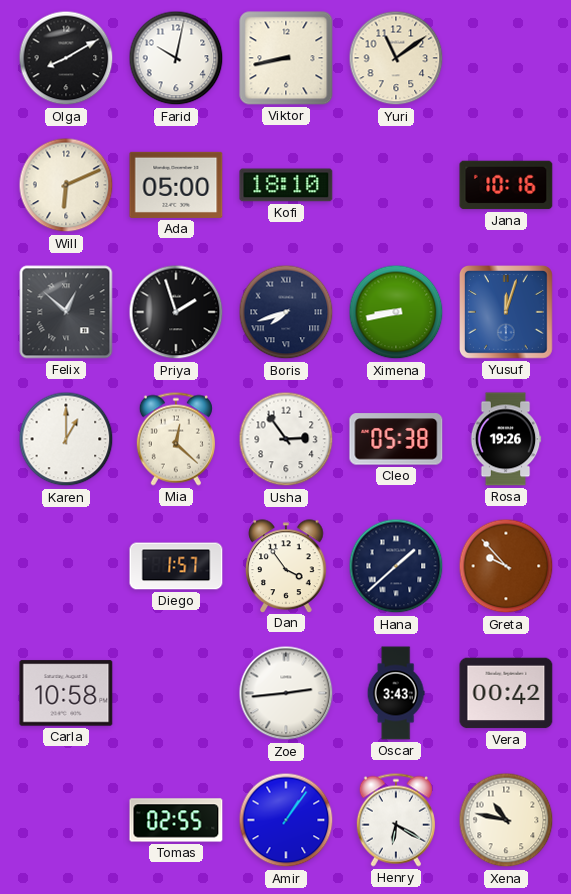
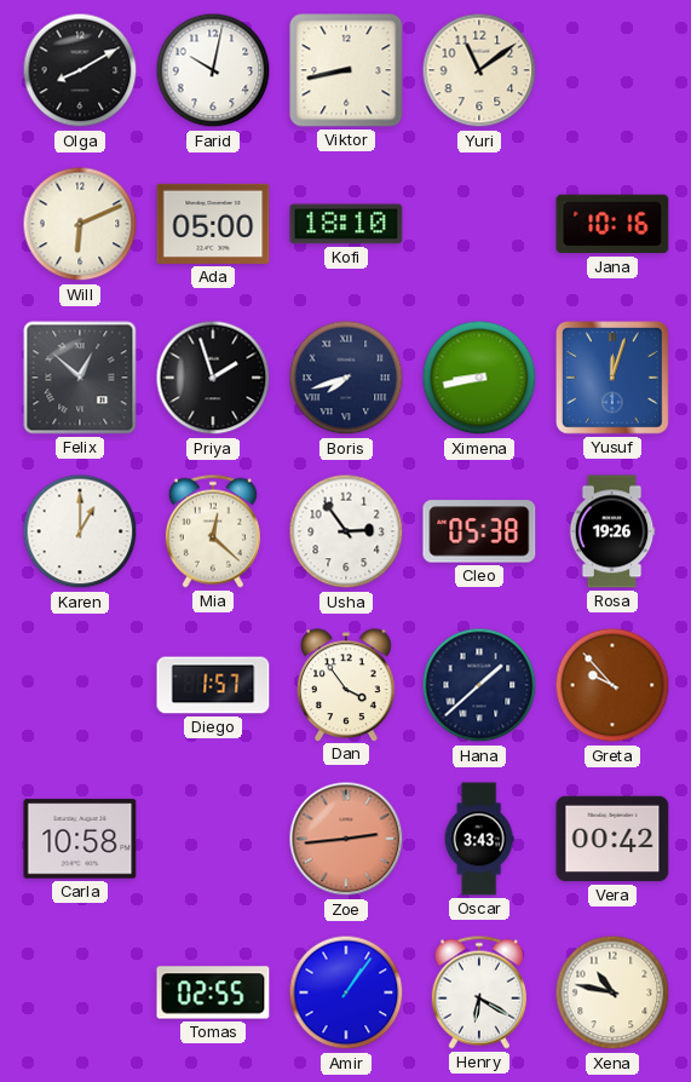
Zoe dial: white -> salmon (346, 839)
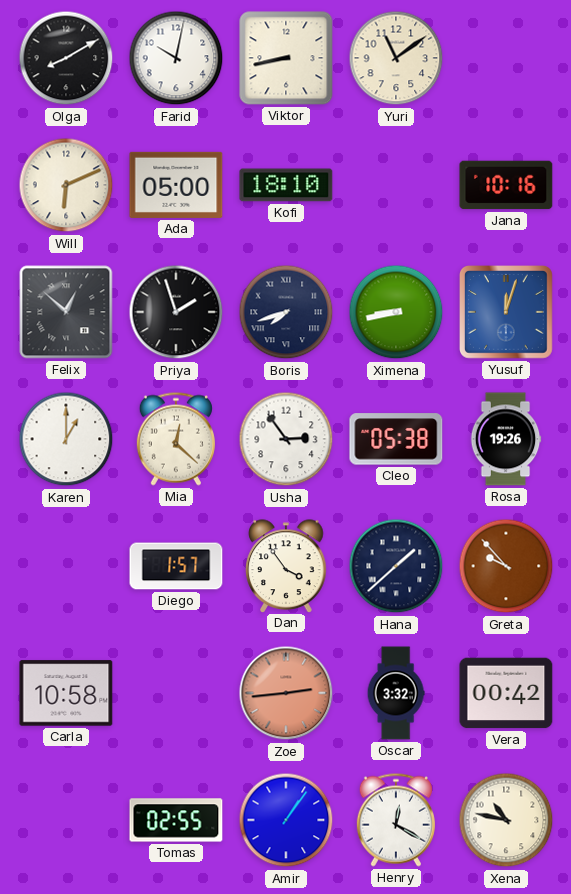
Oscar: 3:43 -> 3:32 (396, 693)
Henry: 6:20 -> 12:20 (396, 820)
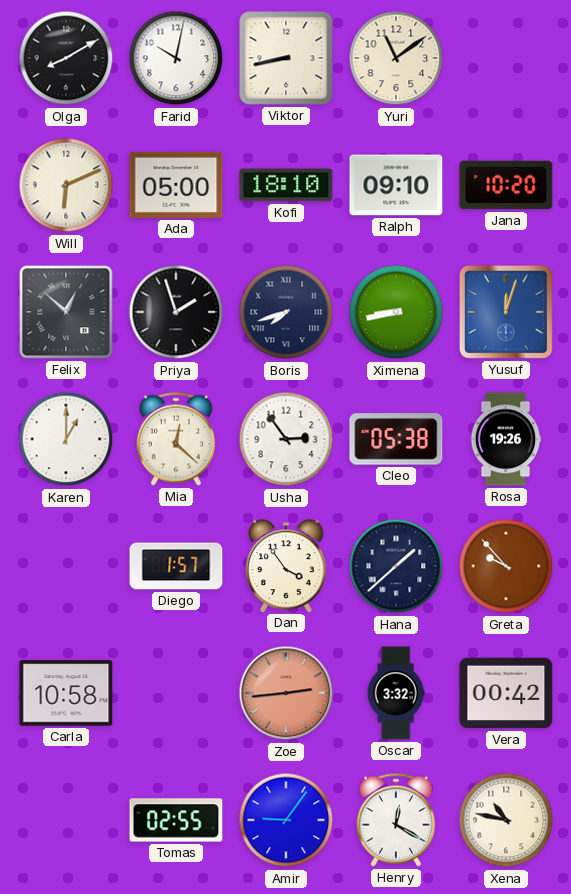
Ralph: none -> 09:10 (396, 185)
Jana: 10:16 -> 10:20 (506, 185)
Amir: 1:06 -> 9:06 (286, 820)
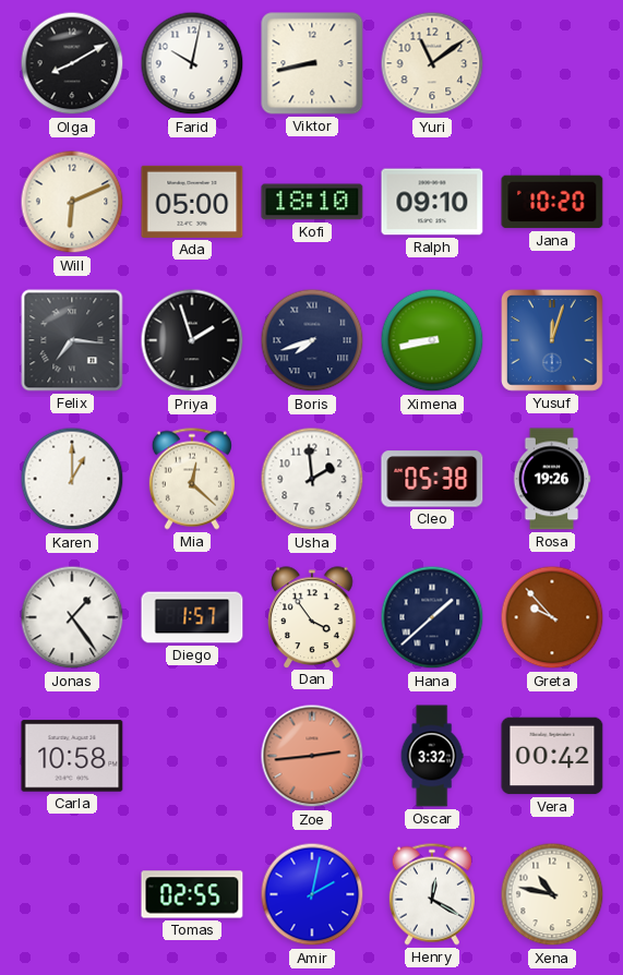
Felix: 12:52 -> 7:16 (72, 340)
Usha: 2:54 -> 1:59 (312, 479)
Jonas: none -> 1:24 (72, 617)
Amir: 9:06 -> 2:02 (312, 894)
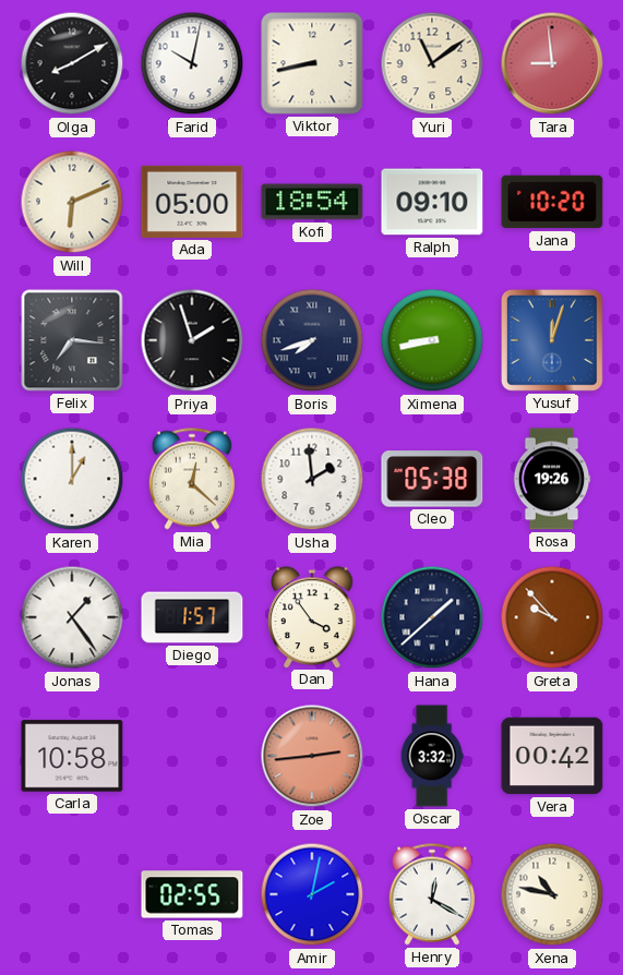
Tara: none -> 8:59 (552, 63)
Kofi: 18:10 -> 18:54 (312, 202)
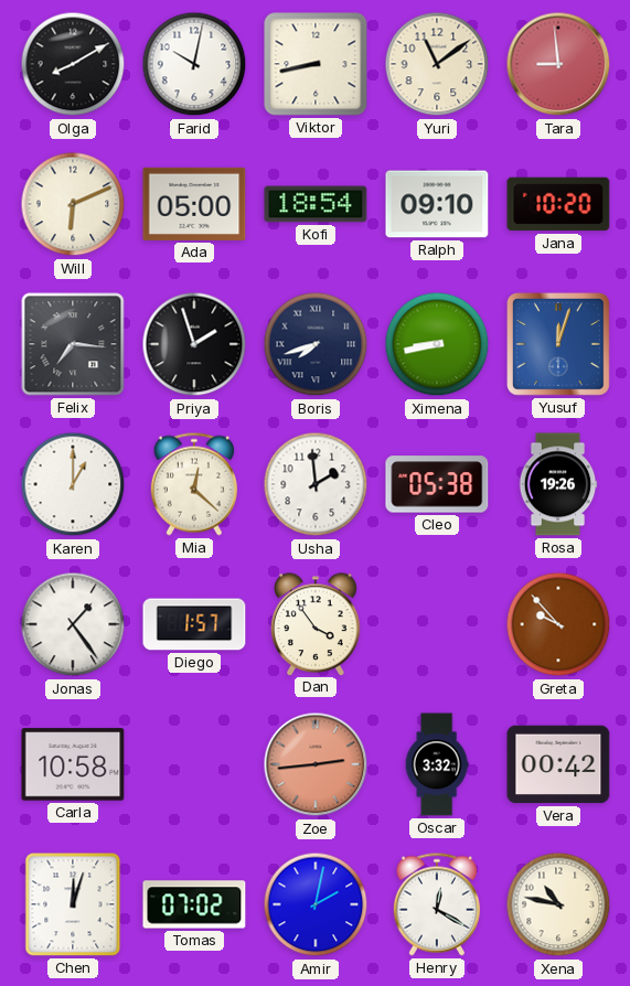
Hana: 1:38 -> none (432, 617)
Chen: none -> 12:03 (73, 904)
Tomas: 02:55 -> 07:02 (194, 904)
